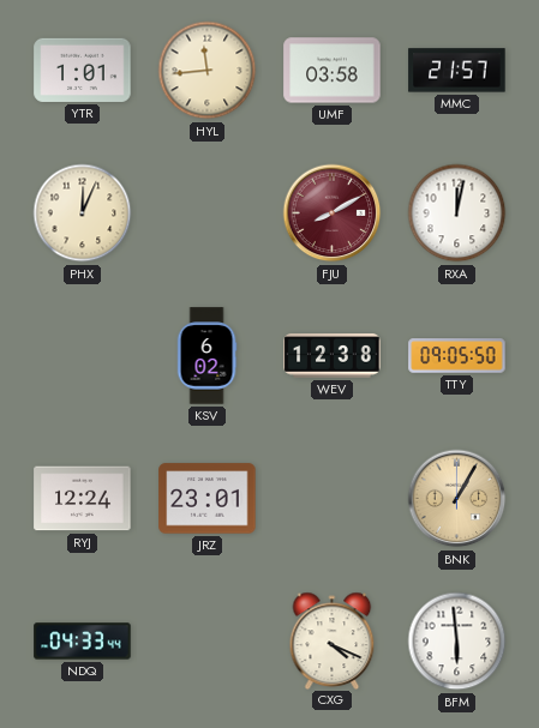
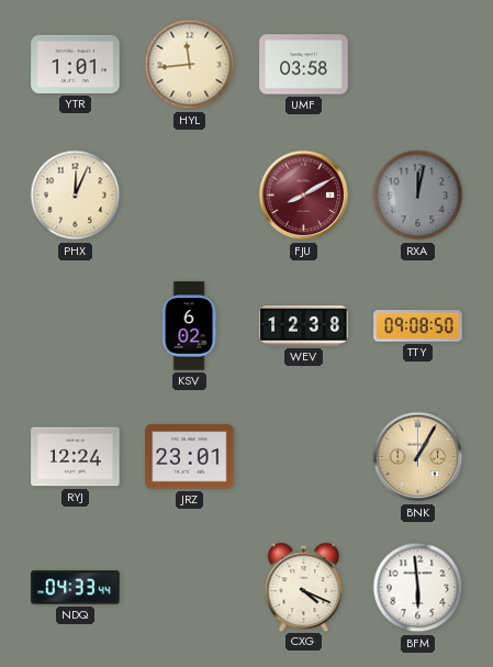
MMC: 21:57 -> none (457, 71)
RXA dial: white -> grey (418, 196)
TTY: 09:05 -> 09:08 (418, 326)
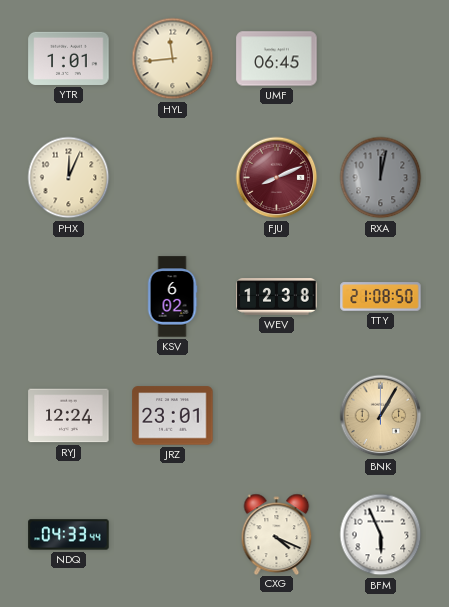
UMF: 03:58 -> 06:45 (277, 59)
FJU: 8:10 -> 8:11 (277, 178)
TTY: 09:08 -> 21:08 (381, 297)
BFM: 5:59 -> 5:56 (381, 535)
